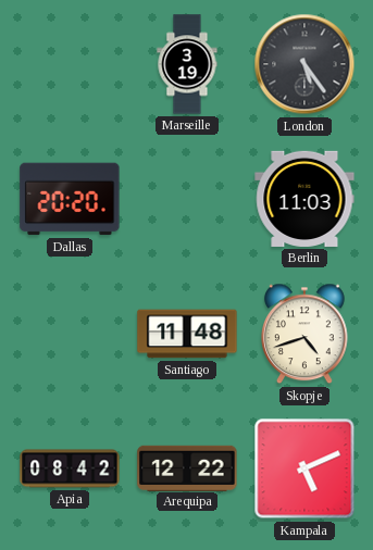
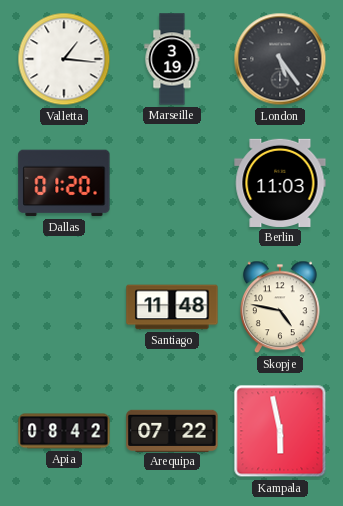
Valletta: none -> 1:16 (64, 59)
Dallas: 20:20 -> 01:20 (64, 183)
Skopje: 4:42 -> 4:47 (281, 307)
Arequipa: 12:22 -> 07:22 (172, 430)
Kampala: 5:11 -> 5:58 (280, 431)
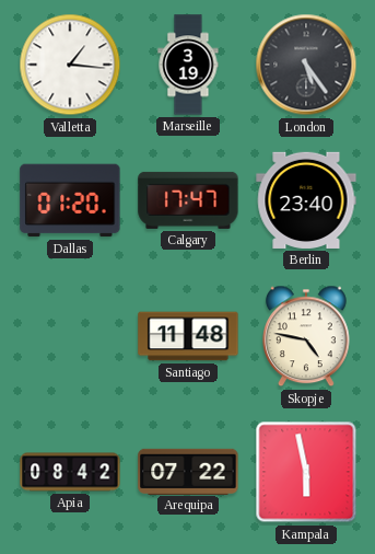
Calgary: none -> 17:47 (188, 200)
Berlin: 11:03 -> 23:40 (306, 200)
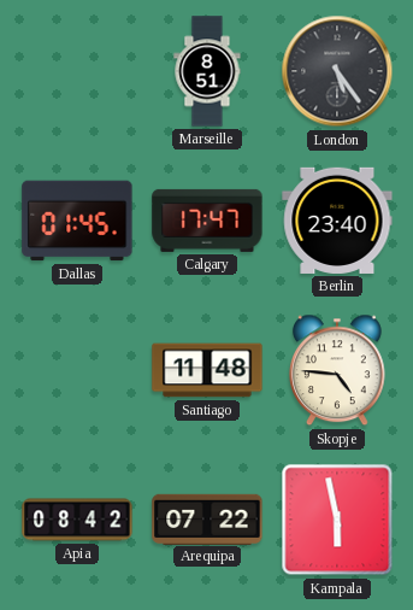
Valletta: 1:16 -> none (70, 65)
Marseille: 3:19 -> 8:51 (207, 71)
Dallas: 01:20 -> 01:45 (77, 221)
Skopje: 4:47 -> 4:46 (338, 370)
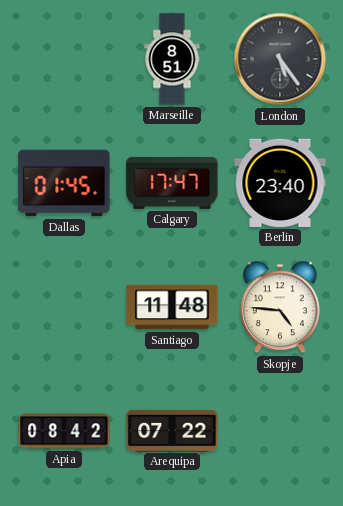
Kampala: 5:58 -> none (337, 520)
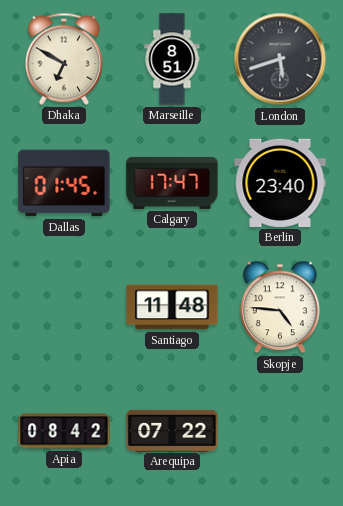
Dhaka: none -> 6:50 (64, 59)
London: 5:24 -> 5:42 (280, 59)
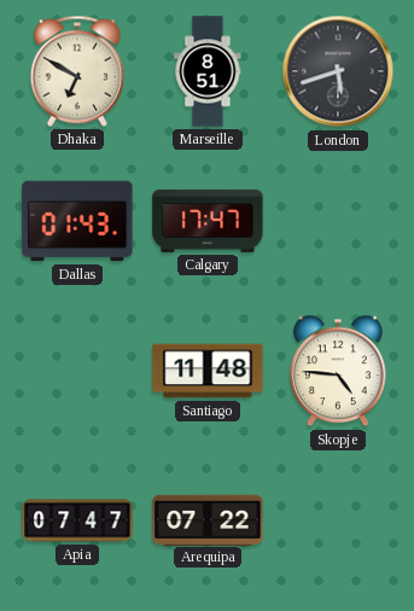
Dallas: 01:45 -> 01:43 (77, 221)
Berlin: 23:40 -> none (280, 183)
Apia: 08:42 -> 07:47 (77, 520)
